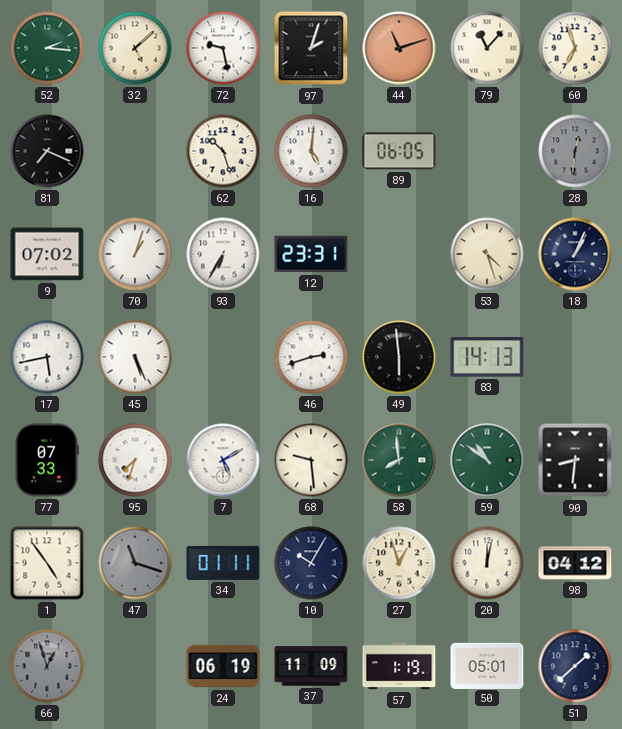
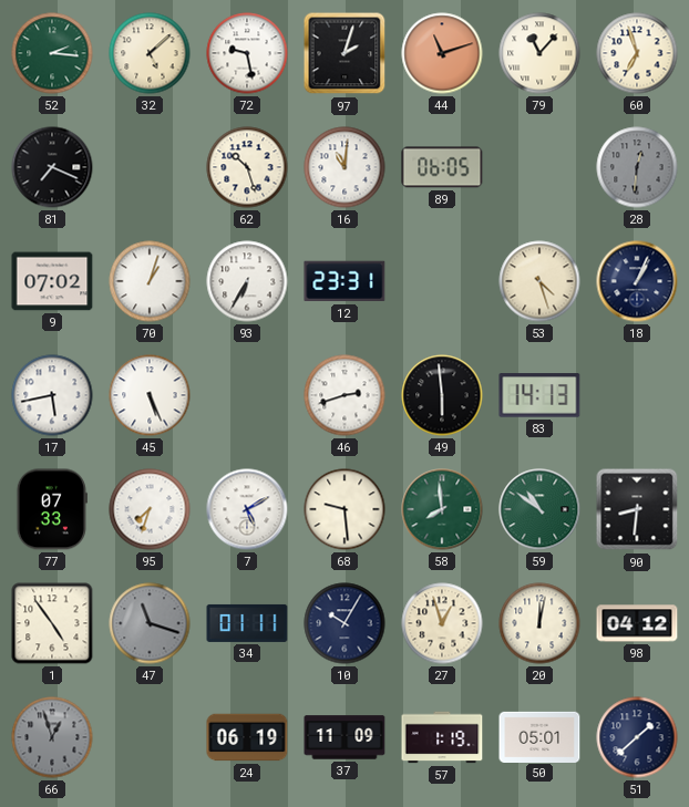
16: 5:01 -> 11:01 (344, 167)
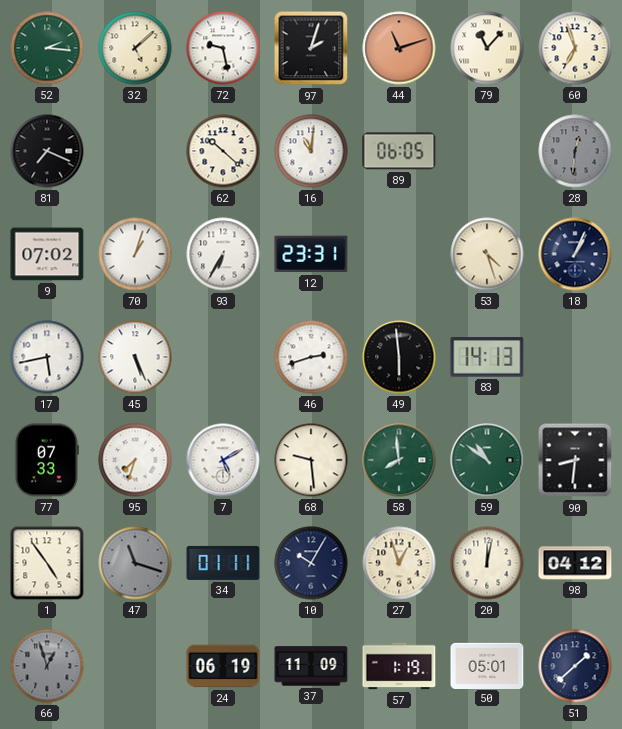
62: 10:27 -> 10:22 (223, 151)
